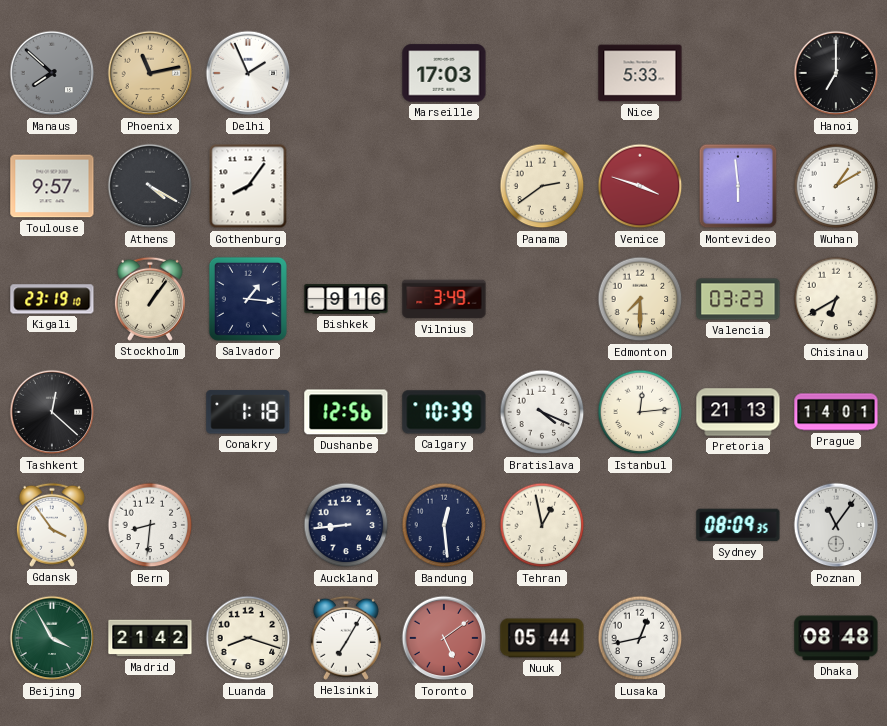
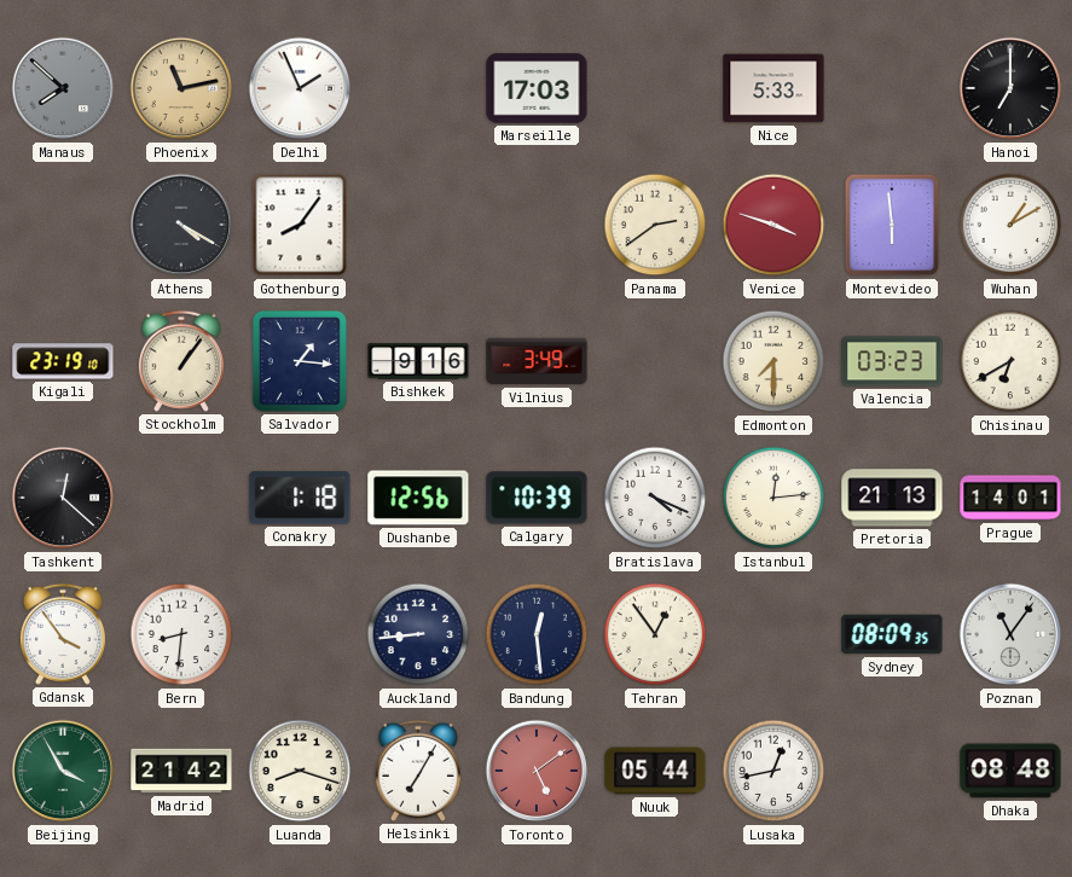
Toulouse: 9:57 -> none (52, 186)
Tehran: 12:58 -> 12:54 (655, 634)
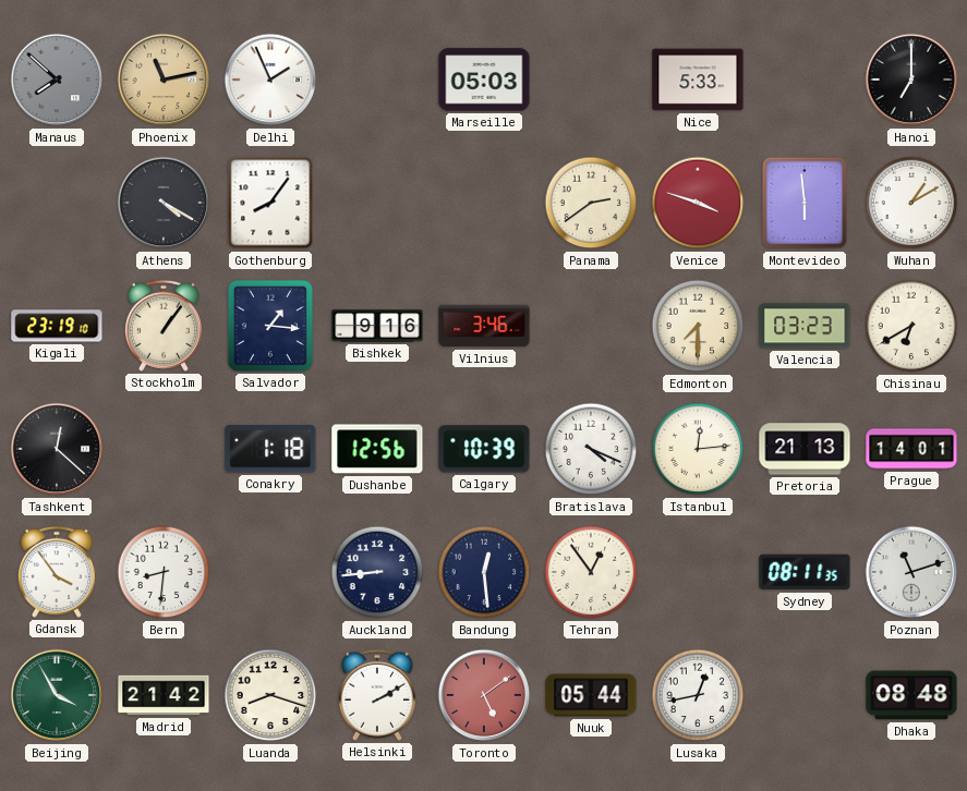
Marseille: 17:03 -> 05:03 (484, 80)
Vilnius: 3:49 -> 3:46 (484, 326)
Sydney: 08:09 -> 08:11 (805, 572)
Poznan: 11:06 -> 11:12 (911, 572)
Helsinki: 7:05 -> 2:10 (377, 695)
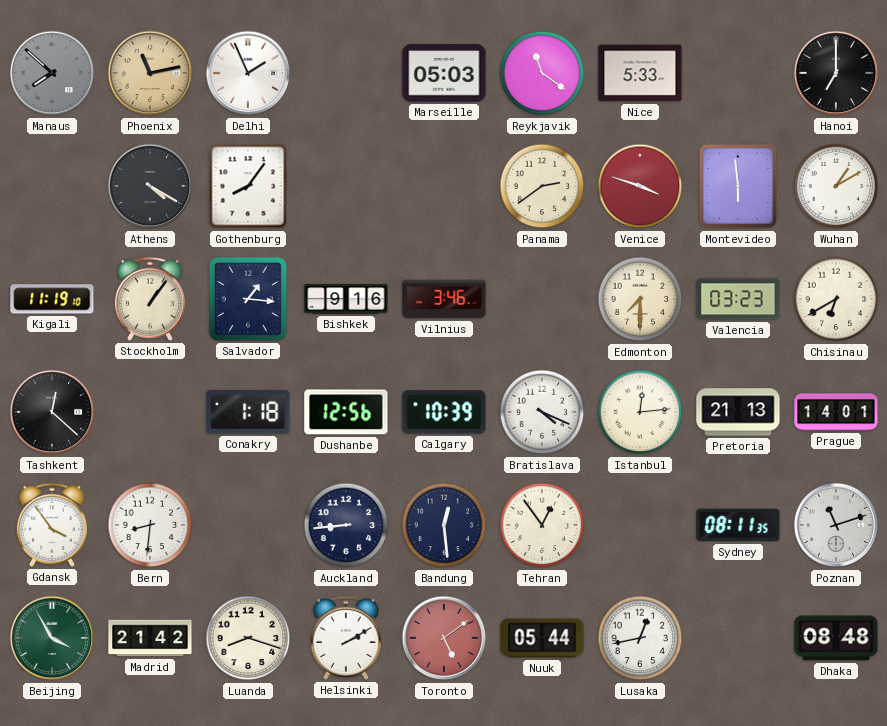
Reykjavik: none -> 11:21 (542, 73)
Kigali: 23:19 -> 11:19 (52, 299)
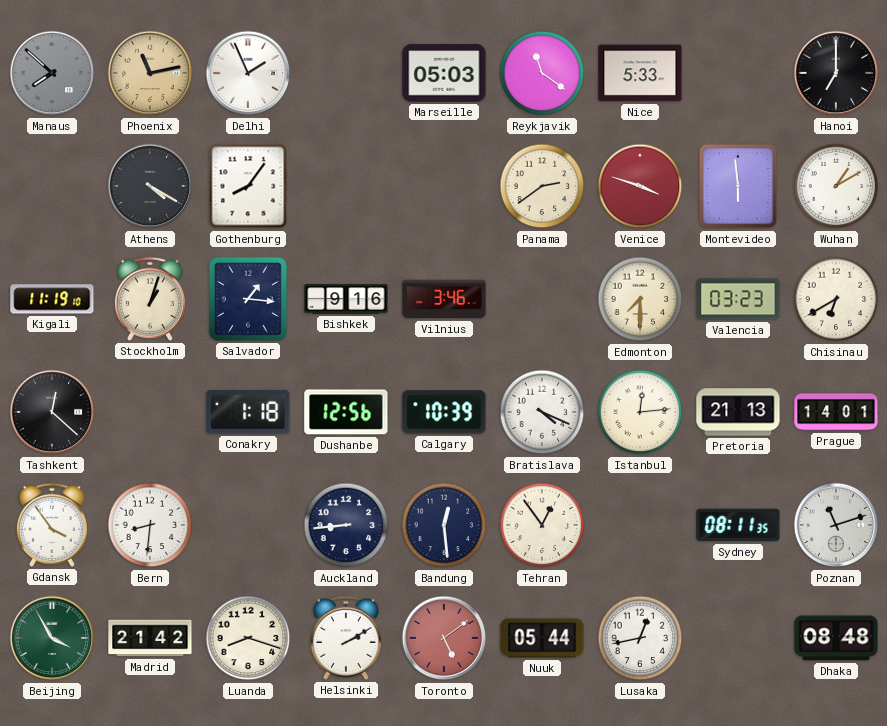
Stockholm: 1:06 -> 1:03 (150, 299)
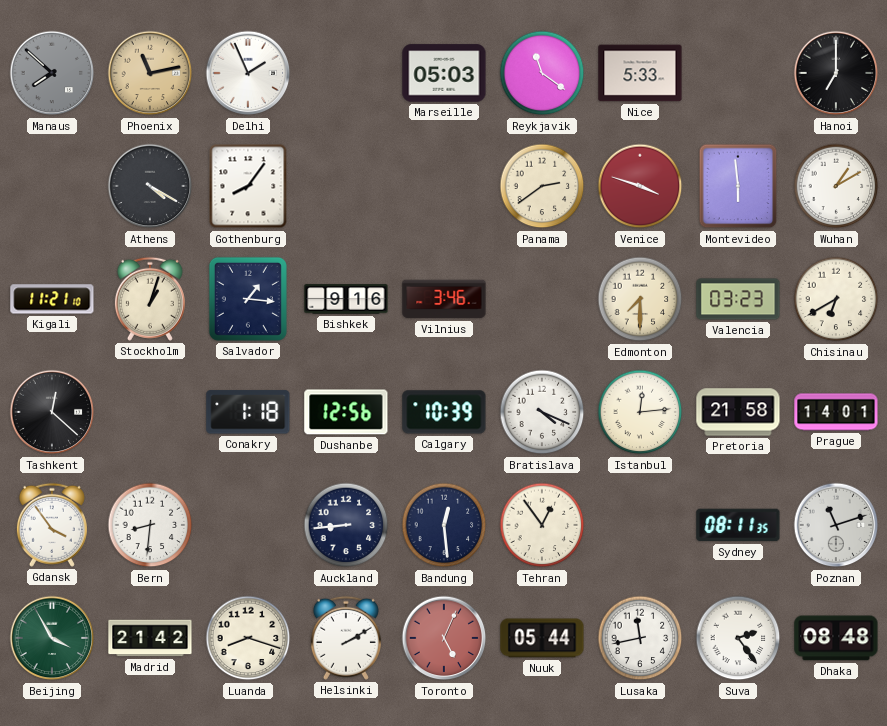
Kigali: 11:19 -> 11:21 (52, 299)
Pretoria: 21:13 -> 21:58 (738, 412)
Toronto: 5:09 -> 5:04 (444, 638)
Lusaka: 12:43 -> 11:43 (640, 638)
Suva: none -> 2:24 (738, 638)
